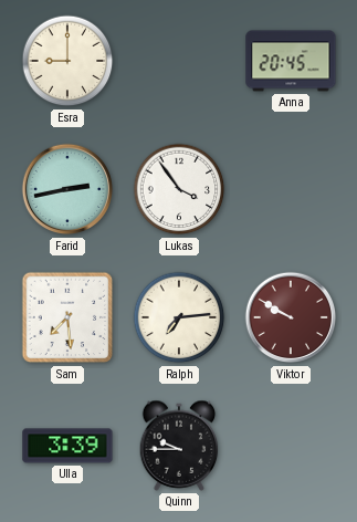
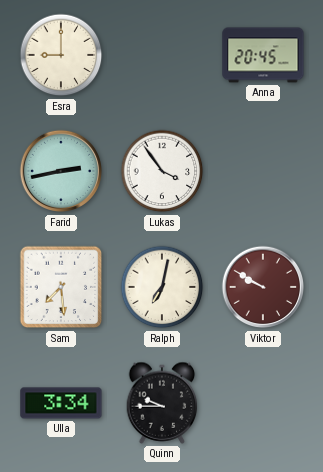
Ralph: 7:14 -> 7:02 (162, 287)
Ulla: 3:39 -> 3:34 (61, 403)
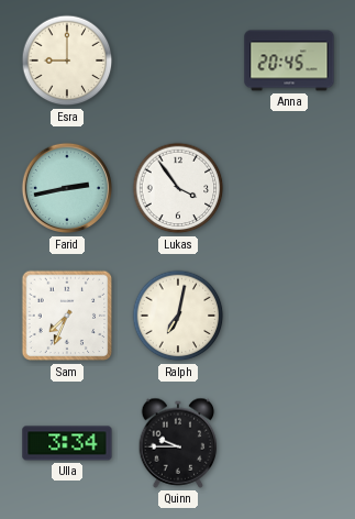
Sam: 7:29 -> 7:34 (67, 316)
Viktor: 9:50 -> none (263, 287)
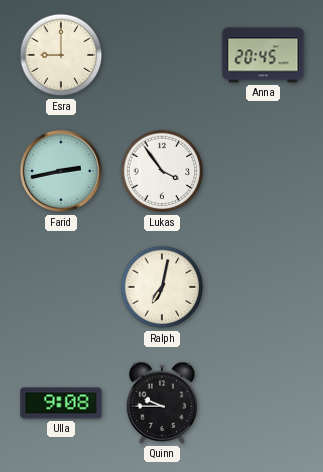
Sam: 7:34 -> none (67, 316)
Ulla: 3:34 -> 9:08 (61, 403)
